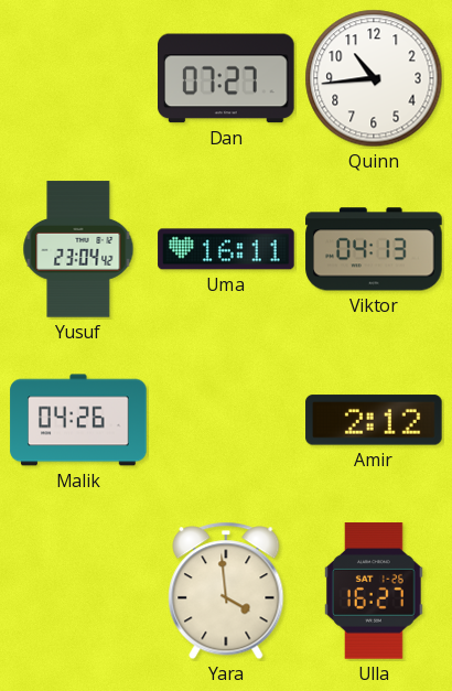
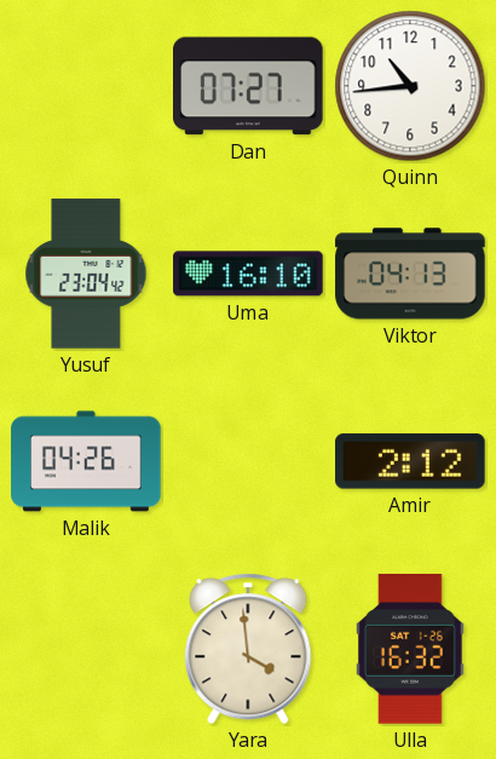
Uma: 16:11 -> 16:10 (248, 274)
Ulla: 16:27 -> 16:32 (410, 649)
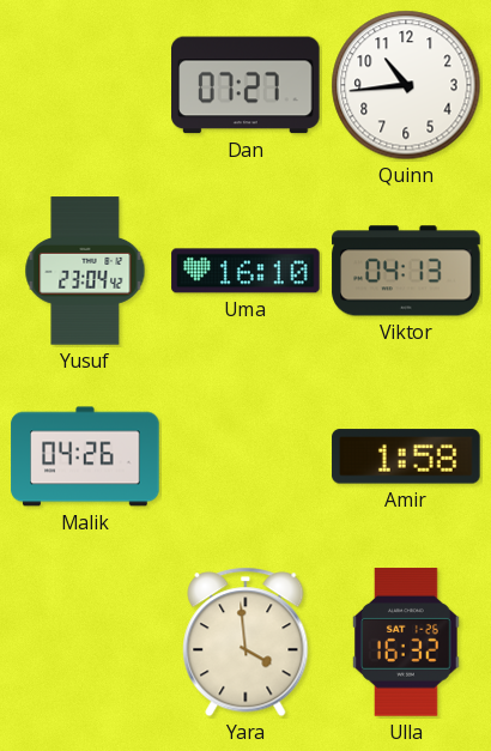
Amir: 2:12 -> 1:58 (406, 456)
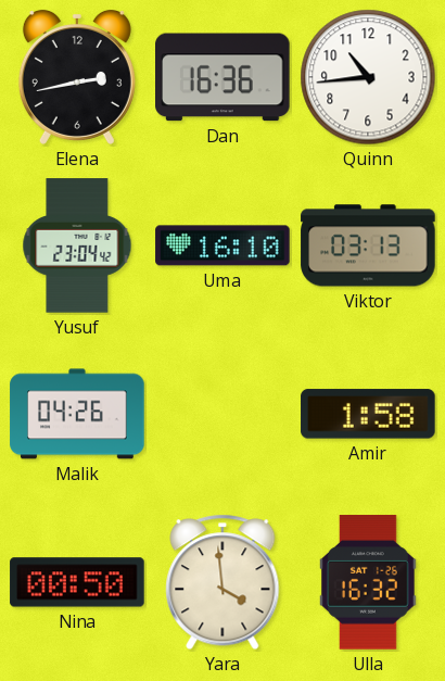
Elena: none -> 2:43 (77, 77)
Dan: 07:27 -> 16:36 (223, 77)
Viktor: 04:13 -> 03:13 (368, 245)
Nina: none -> 00:50 (77, 582)
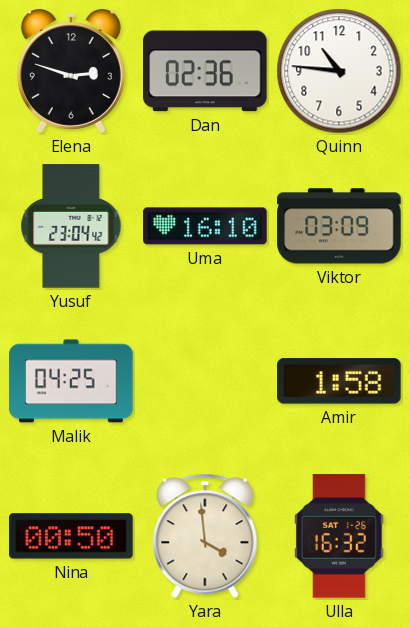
Elena: 2:43 -> 2:48 (71, 71)
Dan: 16:36 -> 02:36 (205, 71)
Quinn: 10:44 -> 10:46 (339, 71)
Viktor: 03:13 -> 03:09 (339, 226)
Malik: 04:26 -> 04:25 (71, 381)
